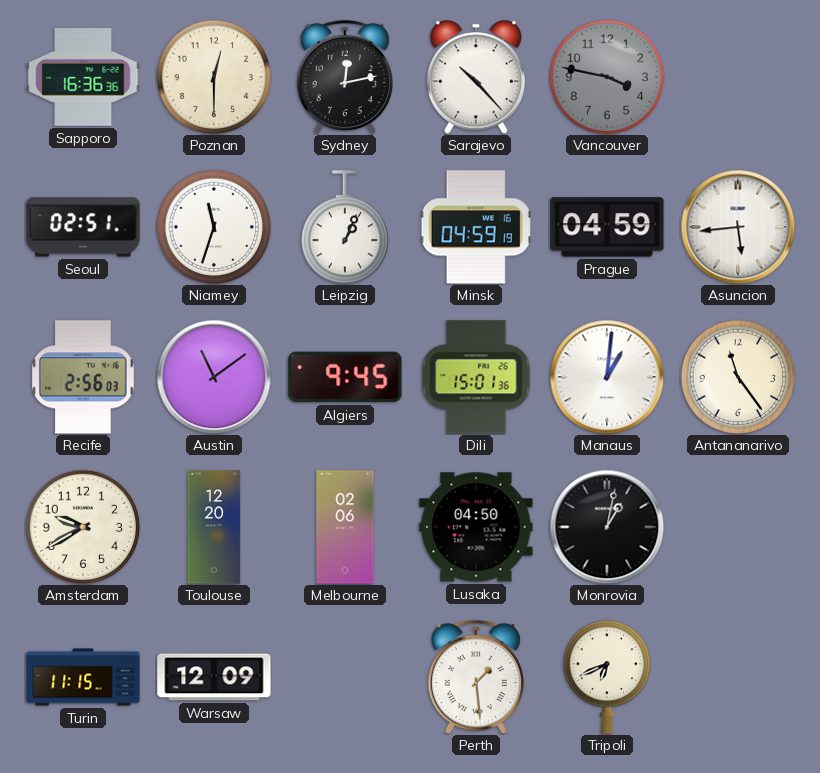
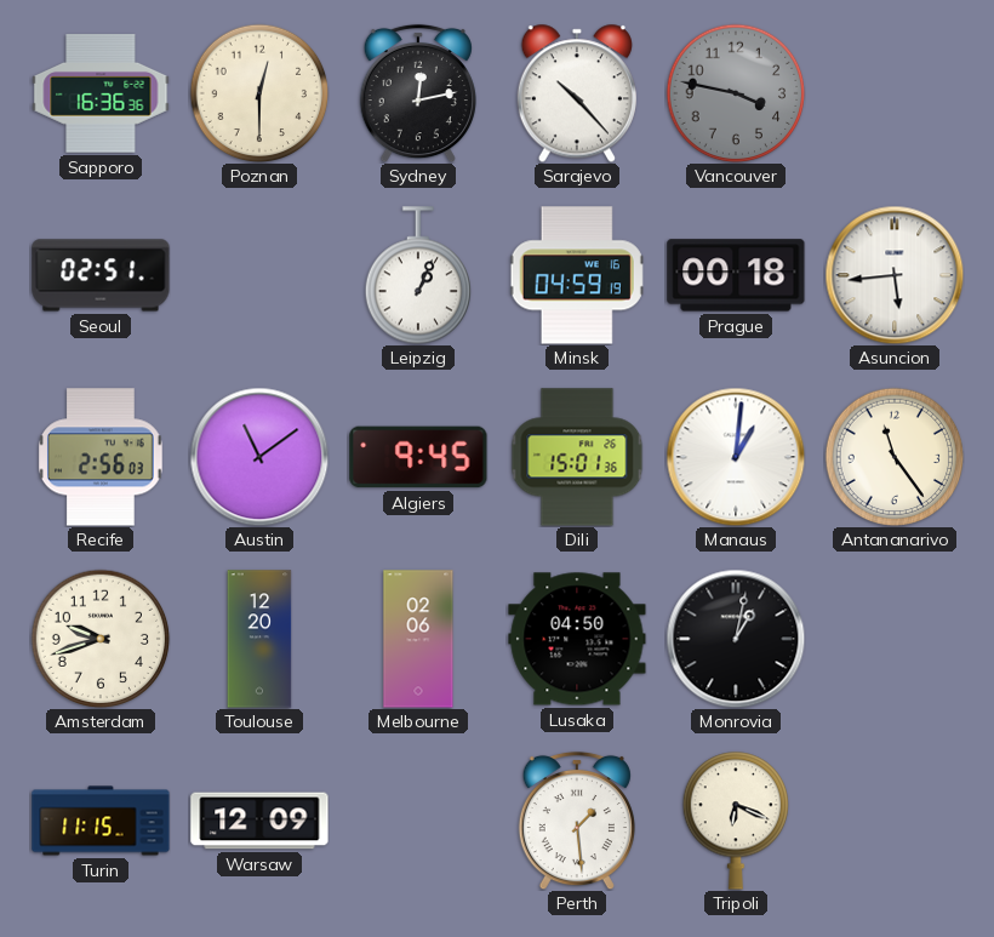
Niamey: 11:33 -> none (214, 227)
Prague: 04:59 -> 00:18 (736, 275)
Amsterdam: 9:40 -> 9:42 (101, 639)
Tripoli: 6:41 -> 6:19 (735, 821)
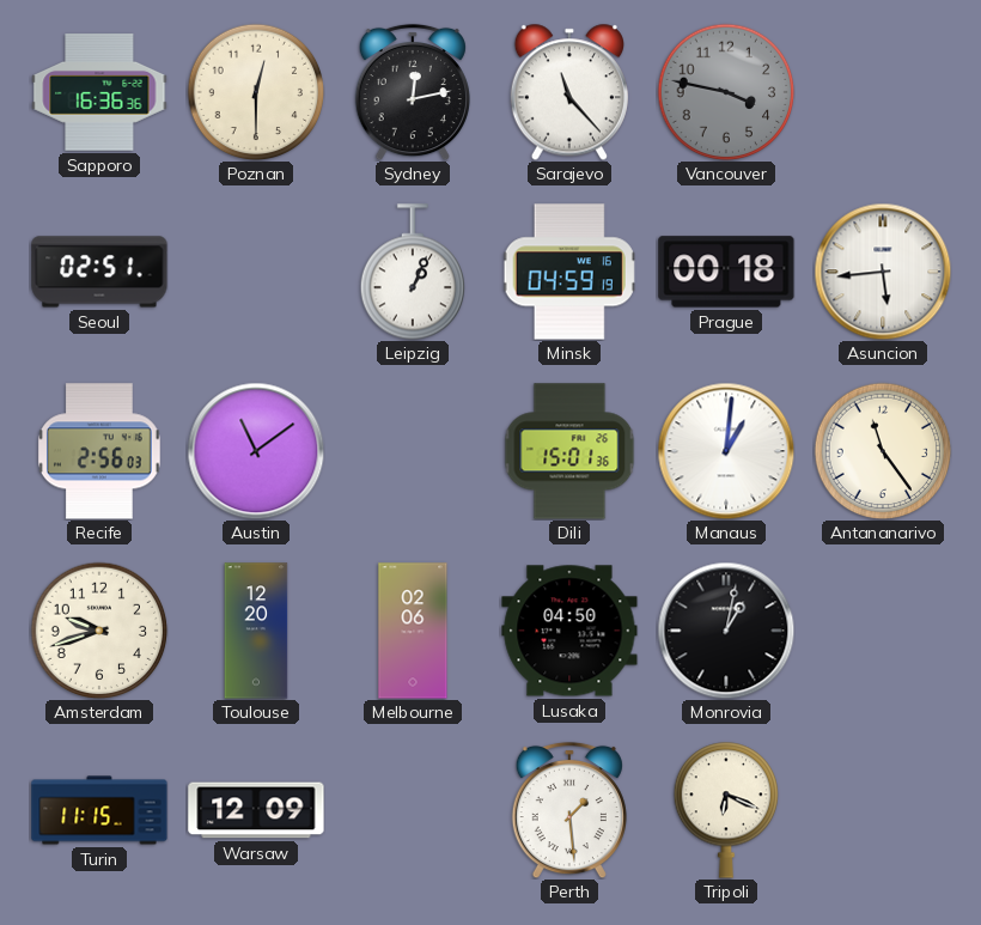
Sarajevo: 10:23 -> 11:23 (569, 92)
Algiers: 9:45 -> none (418, 457)
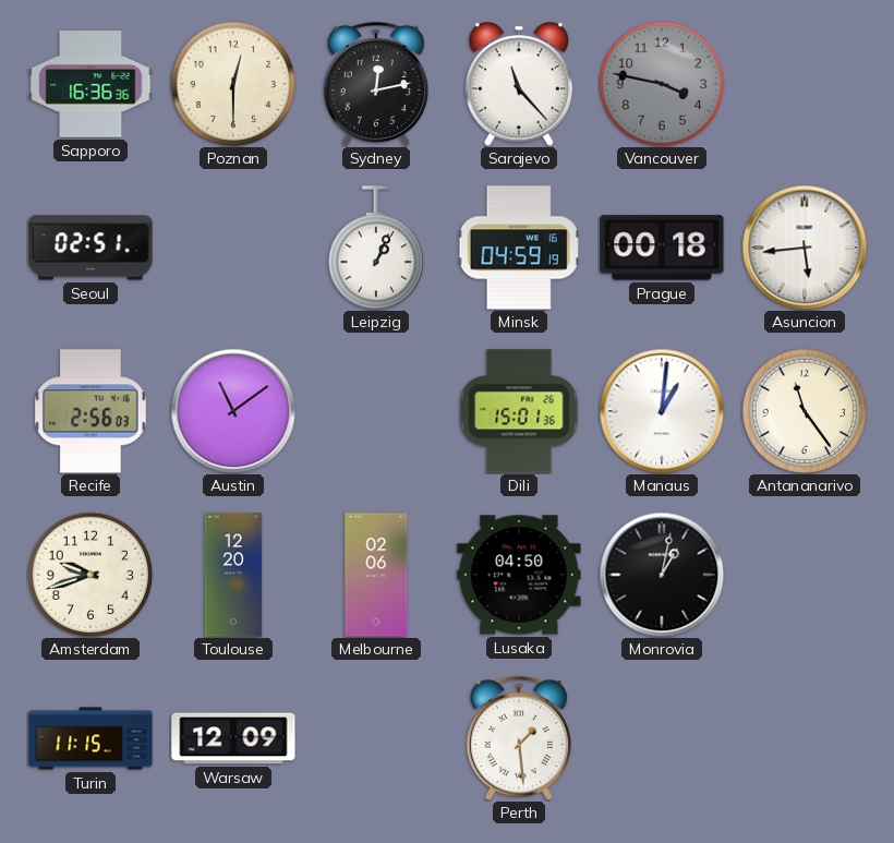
Tripoli: 6:19 -> none (725, 810)
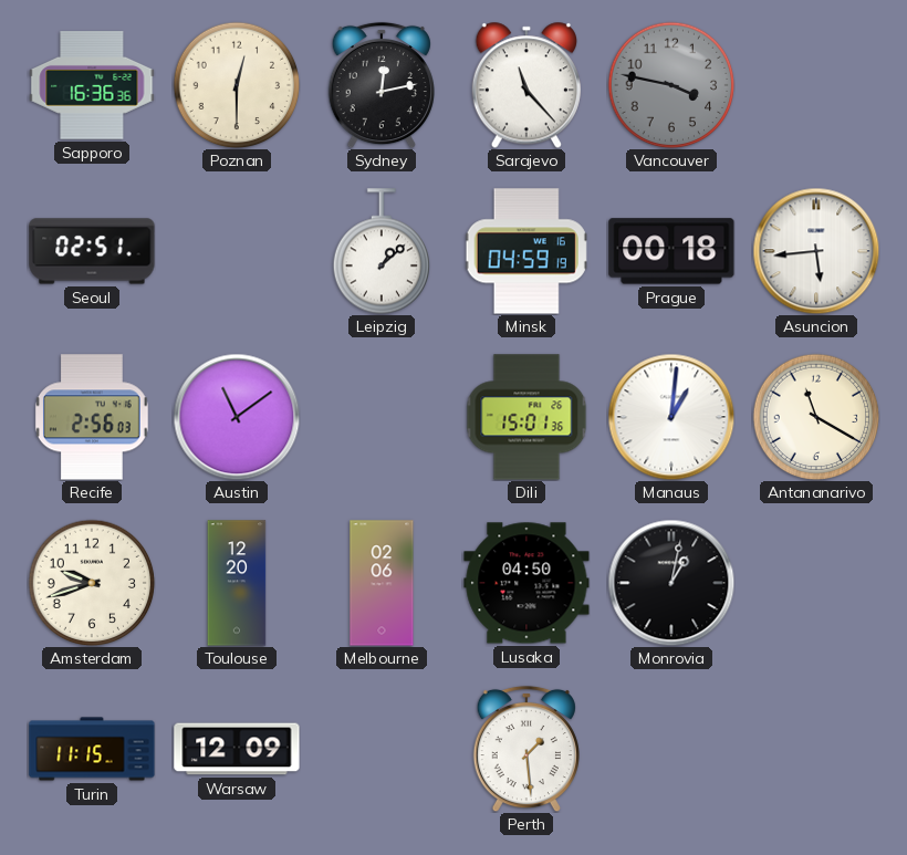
Leipzig: 1:04 -> 1:08 (380, 251)
Antananarivo: 11:24 -> 11:20 (816, 417)
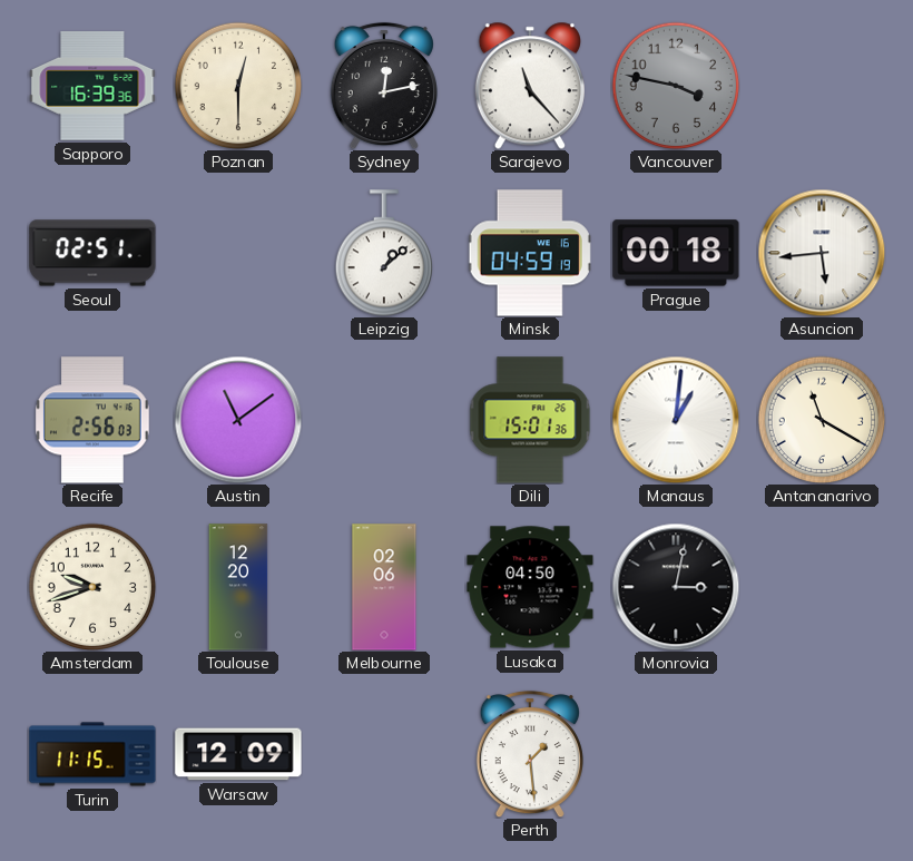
Sapporo: 16:36 -> 16:39 (92, 86)
Monrovia: 1:02 -> 3:02 (676, 587)
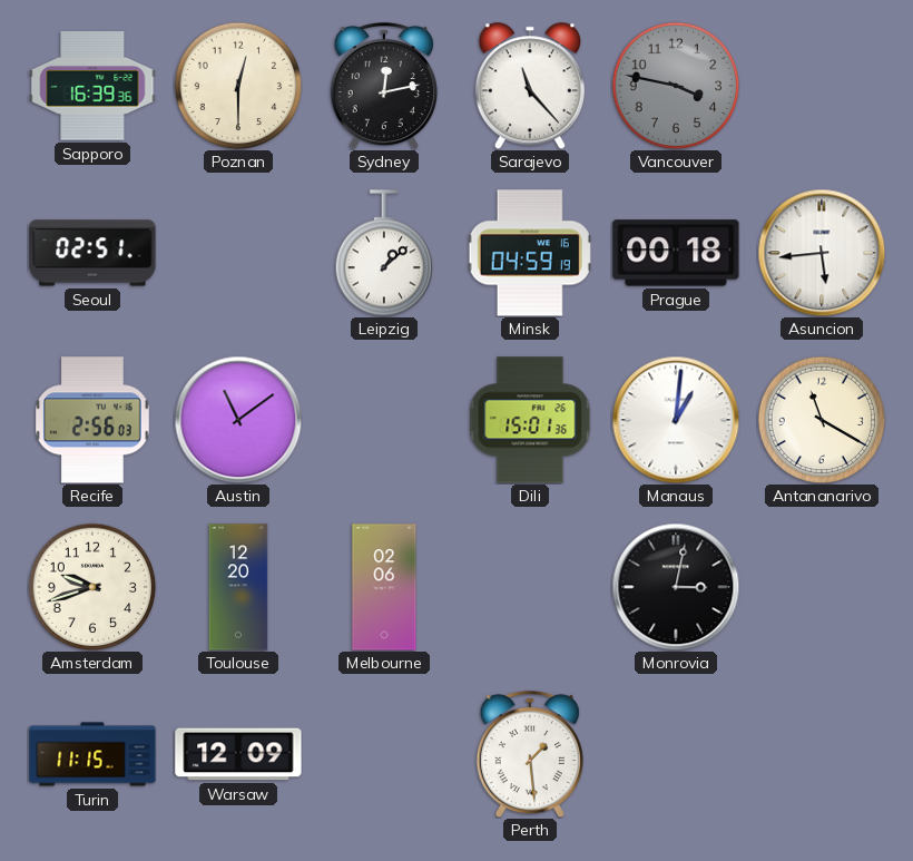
Lusaka: 04:50 -> none (530, 587)
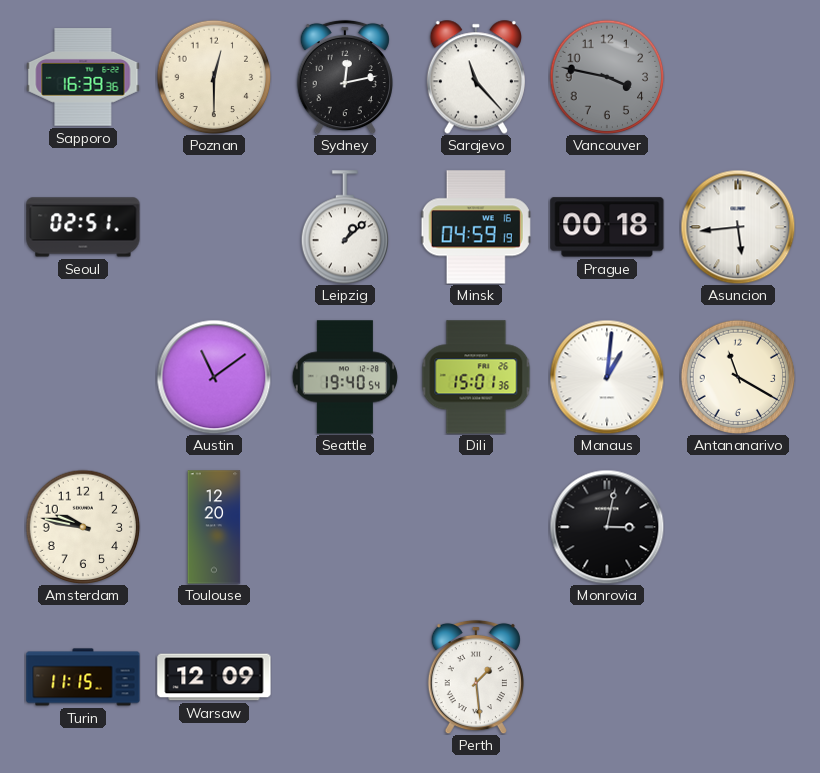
Recife: 2:56 -> none (92, 420)
Seattle: none -> 19:40 (344, 377)
Amsterdam: 9:42 -> 9:47 (83, 527)
Melbourne: 02:06 -> none (384, 587)
